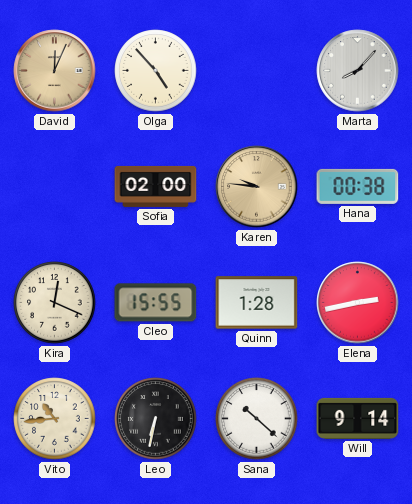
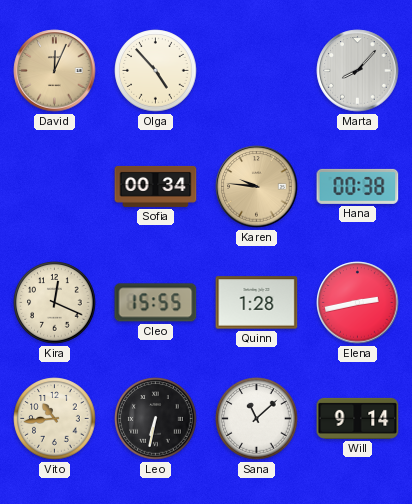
Sofia: 02:00 -> 00:34 (156, 186)
Sana: 10:22 -> 11:08 (257, 419)
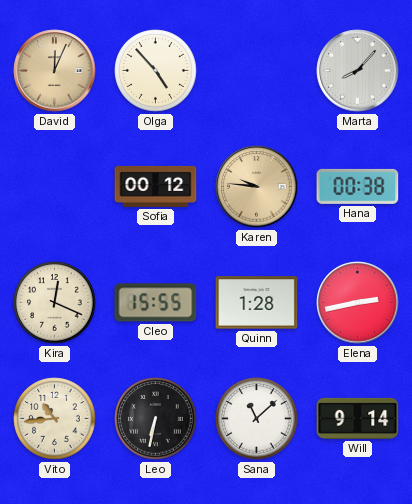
Sofia: 00:34 -> 00:12 (156, 186)
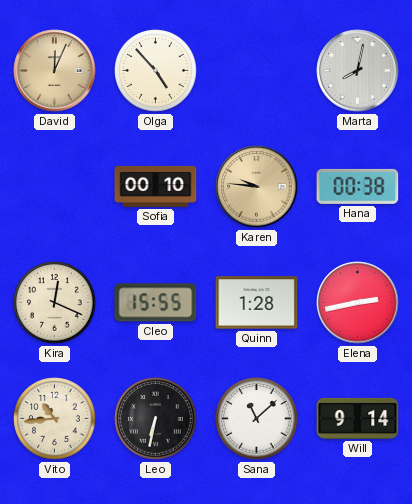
Marta: 8:07 -> 8:02 (358, 71)
Sofia: 00:12 -> 00:10 (156, 186)
